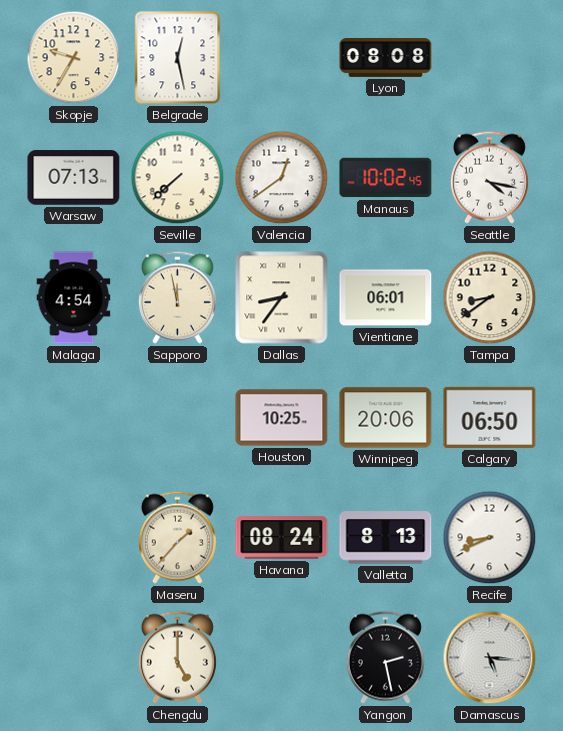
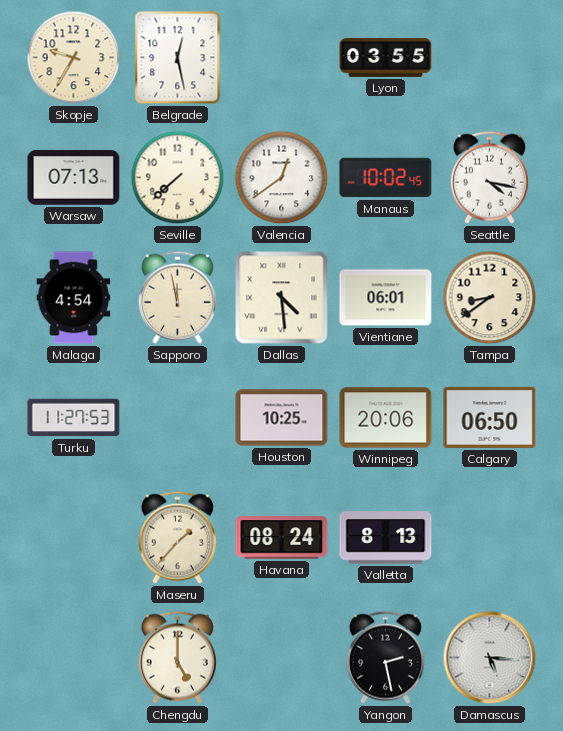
Lyon: 08:08 -> 03:55 (386, 58)
Dallas: 8:36 -> 4:29 (282, 298)
Turku: none -> 11:27 (74, 418)
Recife: 8:41 -> none (490, 538)
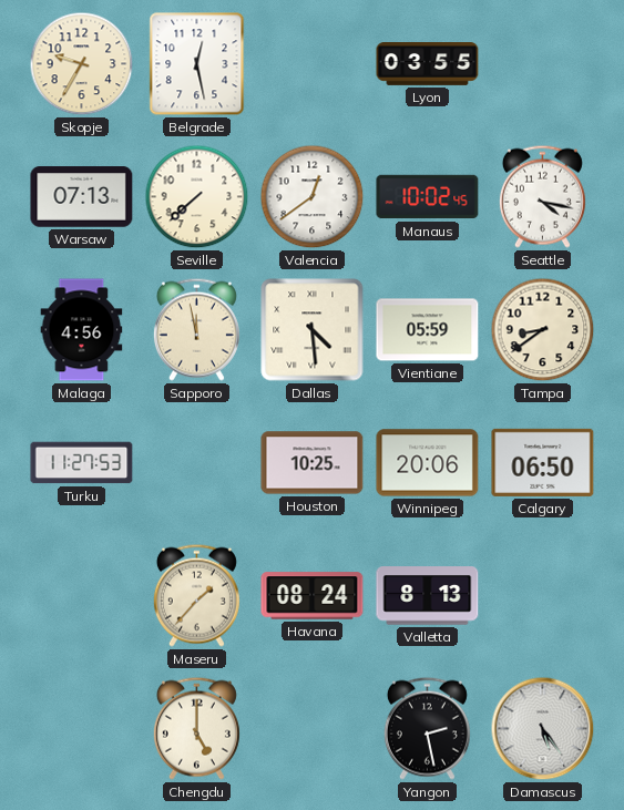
Malaga: 4:54 -> 4:56 (82, 330)
Vientiane: 06:01 -> 05:59 (428, 330)
Damascus: 5:16 -> 5:24 (543, 729)
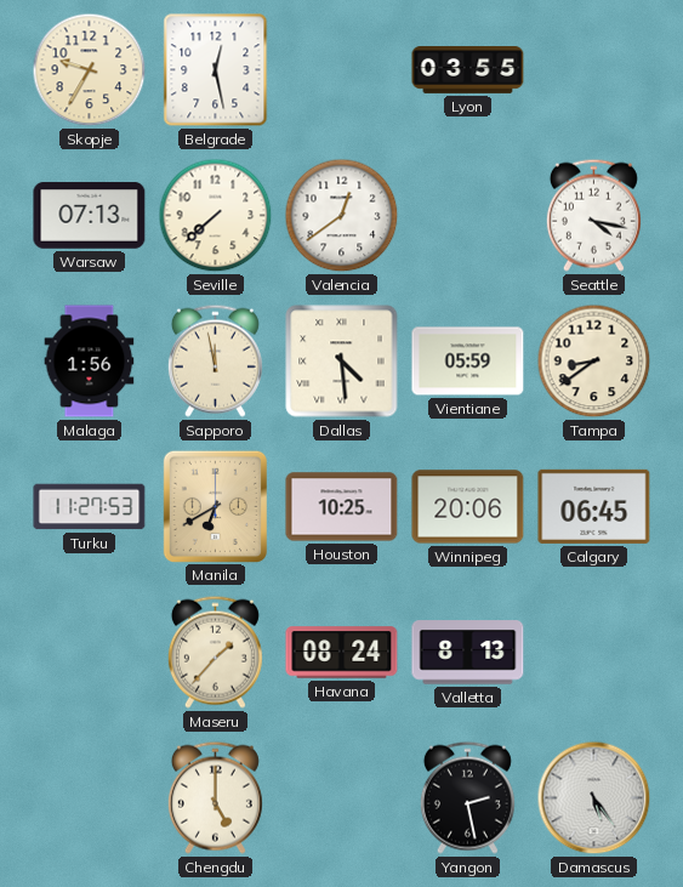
Manaus: 10:02 -> none (428, 197)
Malaga: 4:56 -> 1:56 (90, 362)
Manila: none -> 6:40 (215, 506)
Calgary: 06:50 -> 06:45 (594, 506)
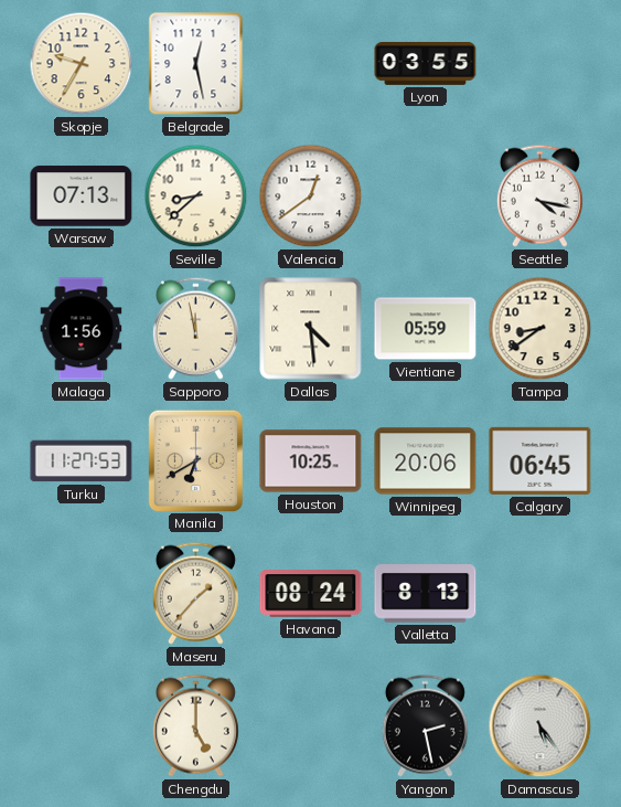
Seville: 7:38 -> 8:38 (196, 197)
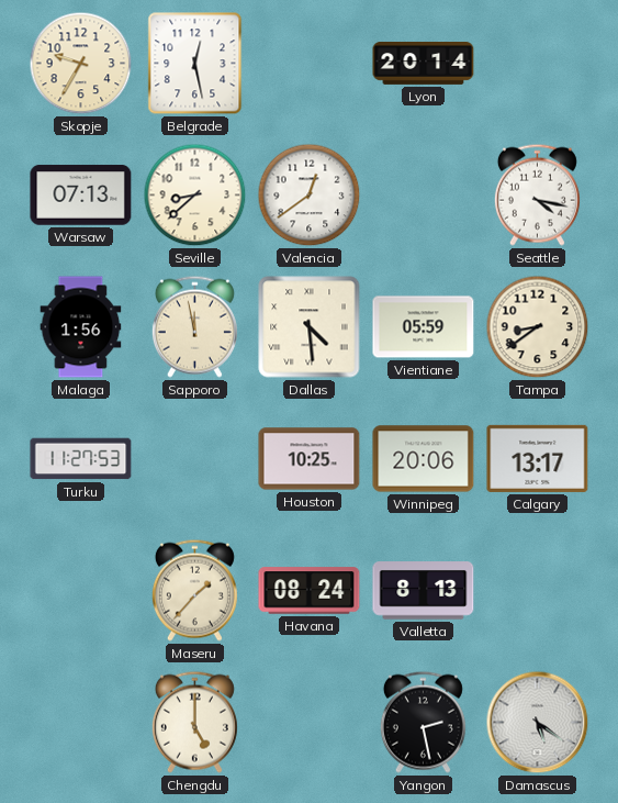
Lyon: 03:55 -> 20:14 (424, 64)
Manila: 6:40 -> none (195, 460)
Calgary: 06:45 -> 13:17 (538, 458)
Damascus: 5:24 -> 5:21 (538, 723)
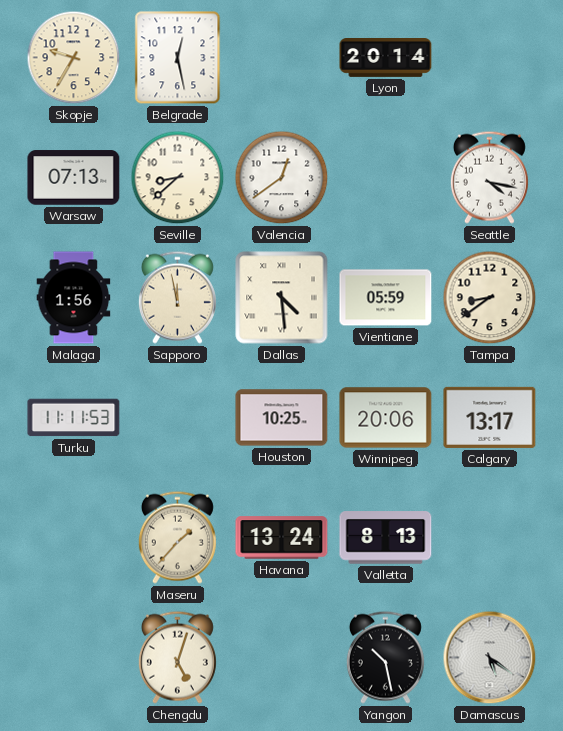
Turku: 11:27 -> 11:11 (74, 418)
Havana: 08:24 -> 13:24 (282, 538)
Chengdu: 5:00 -> 5:03 (177, 657)
Yangon: 2:28 -> 10:28 (385, 657)
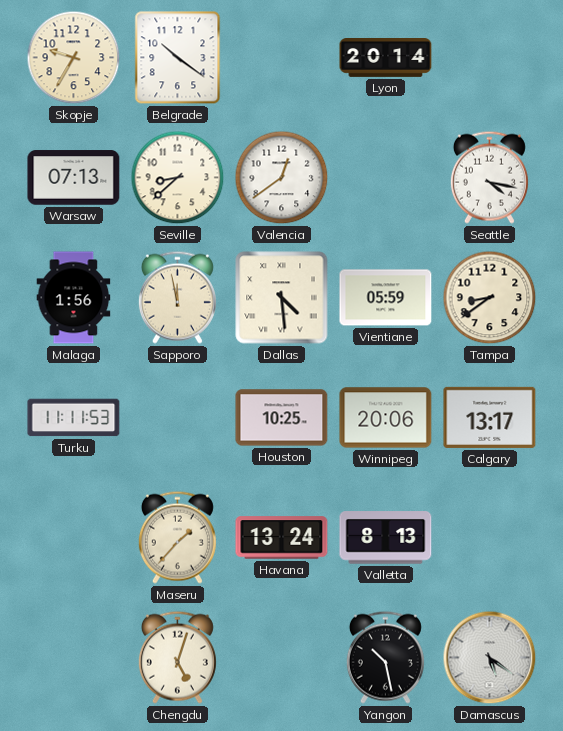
Belgrade: 12:28 -> 10:21 (178, 58)
